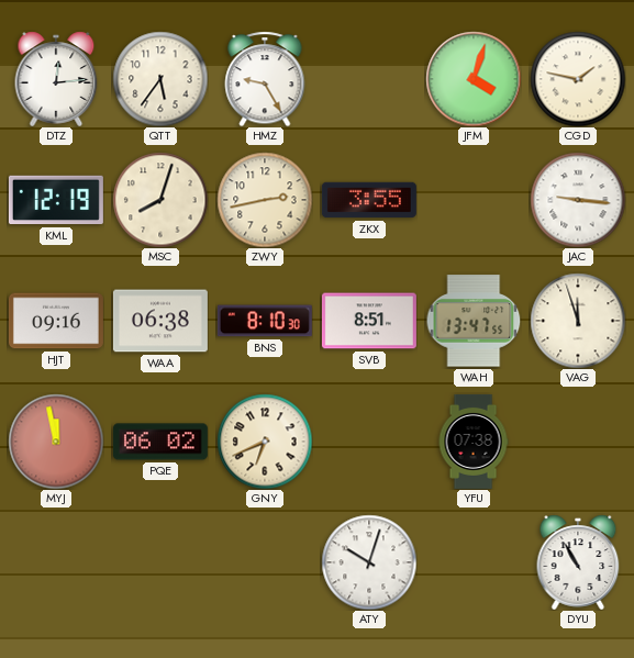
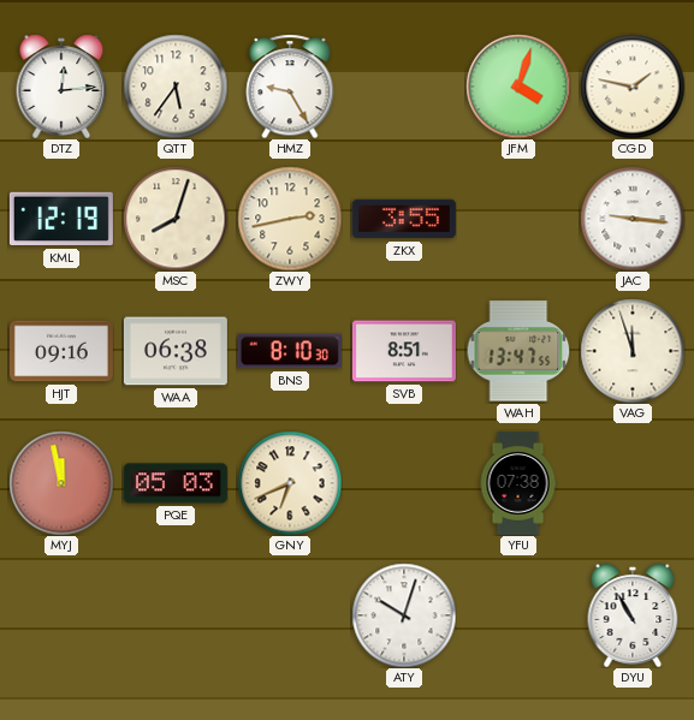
PQE: 06:02 -> 05:03 (176, 483)
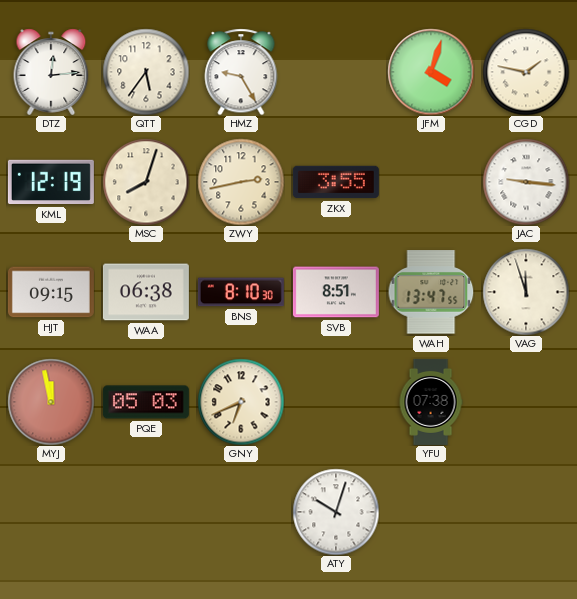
HJT: 09:16 -> 09:15 (51, 292)
DYU: 10:55 -> none (633, 615)
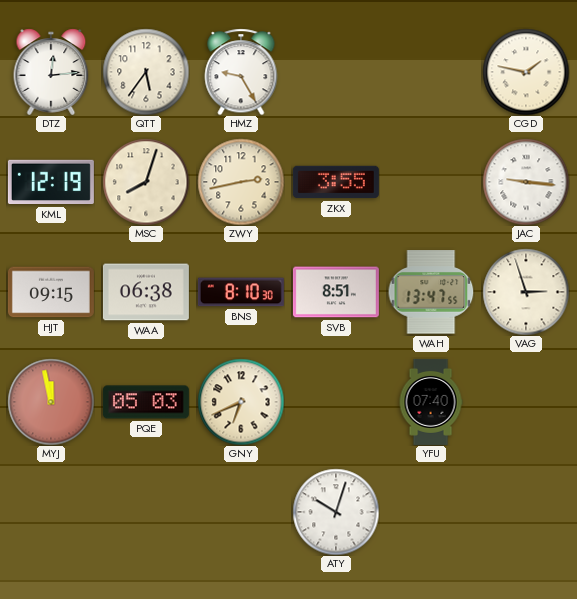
JFM: 4:03 -> none (431, 72)
VAG: 11:57 -> 2:57 (526, 292)
YFU: 07:38 -> 07:40 (431, 402)
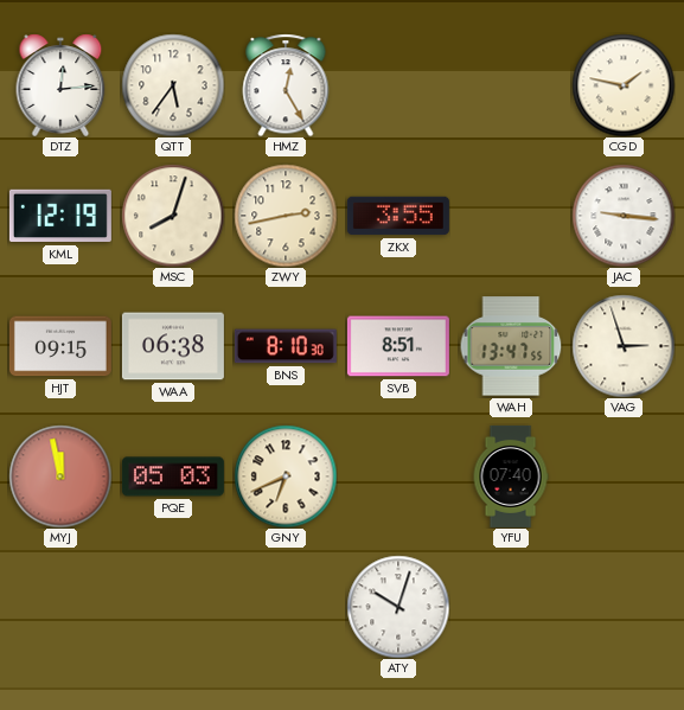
HMZ: 9:25 -> 12:25 (286, 85)
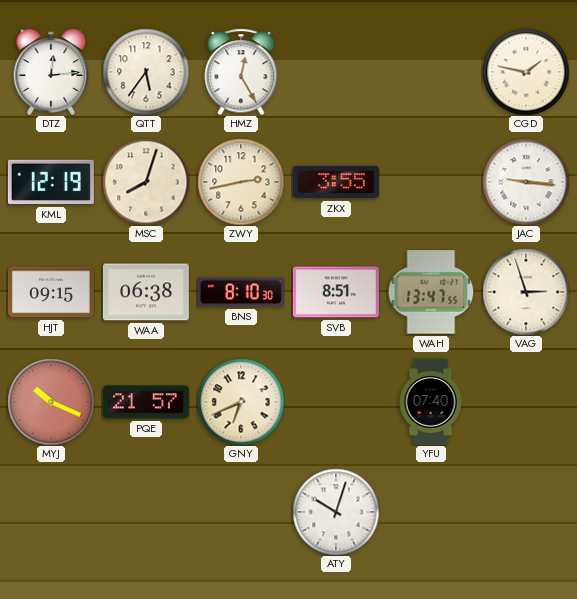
MYJ: 11:58 -> 10:19 (51, 402)
PQE: 05:03 -> 21:57 (146, 402)
